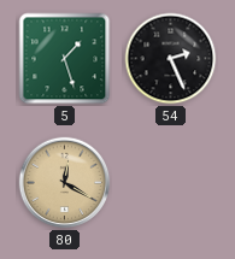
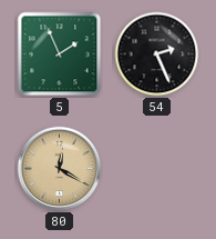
5: 1:27 -> 1:56 (60, 54)
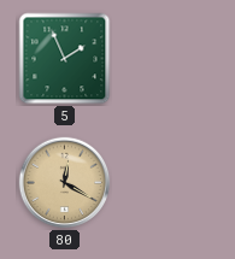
54: 2:26 -> none (157, 54)
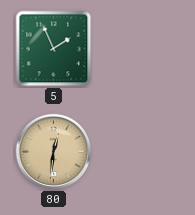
80: 12:20 -> 12:31 (54, 152)
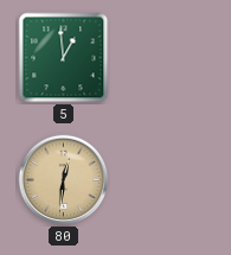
5: 1:56 -> 12:59 (64, 58)
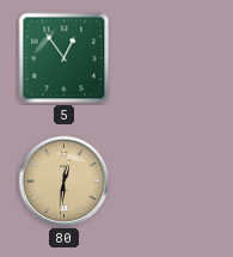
5: 12:59 -> 12:54 (65, 59)
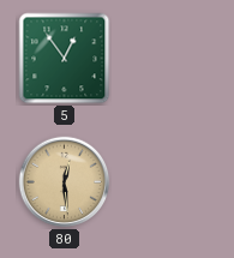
80: 12:31 -> 12:29 (65, 182)
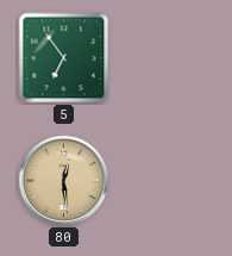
5: 12:54 -> 6:54 (64, 58)
